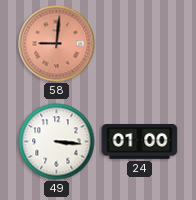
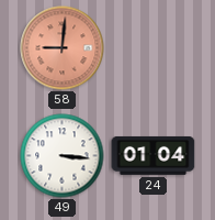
24: 01:00 -> 01:04 (154, 156)
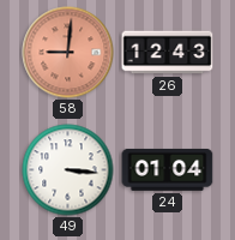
26: none -> 12:43 (168, 53)
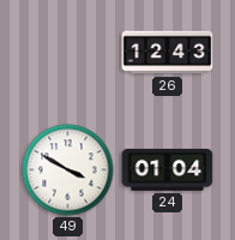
58: 9:01 -> none (68, 53)
49: 3:16 -> 3:50 (68, 170)
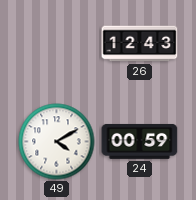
49: 3:50 -> 4:10 (57, 142)
24: 01:04 -> 00:59 (140, 142)
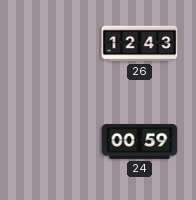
49: 4:10 -> none (57, 142)
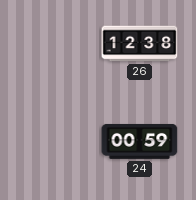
26: 12:43 -> 12:38 (140, 44)
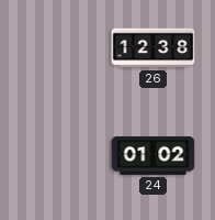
24: 00:59 -> 01:02 (154, 156)
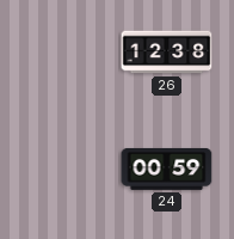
24: 01:02 -> 00:59 (167, 170)
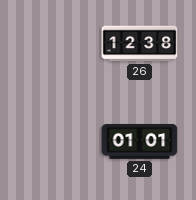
24: 00:59 -> 01:01 (140, 142)
